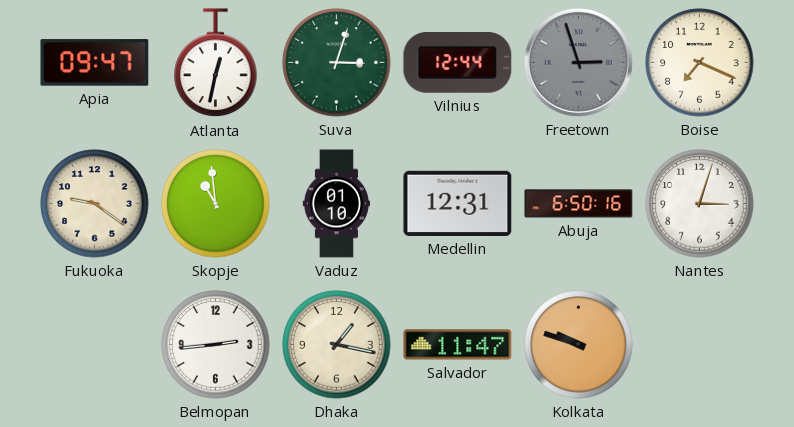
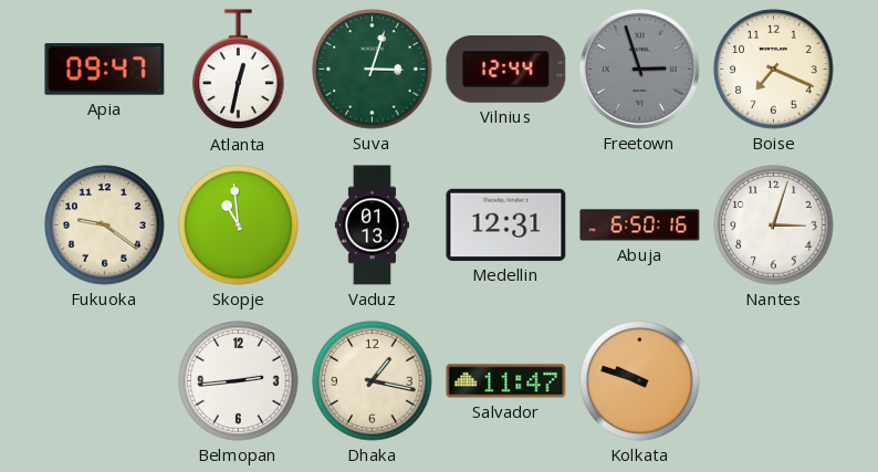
Vaduz: 01:10 -> 01:13 (372, 225)
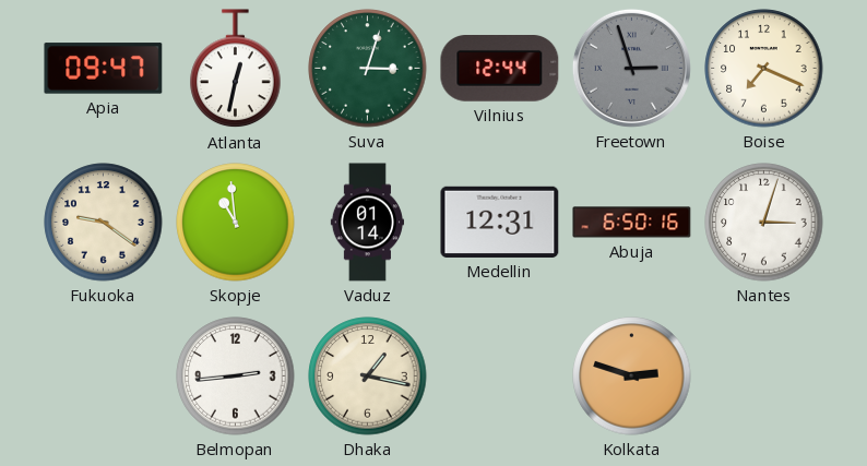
Vaduz: 01:13 -> 01:14 (367, 223)
Salvador: 11:47 -> none (506, 381)
Kolkata: 9:48 -> 2:48 (632, 377)
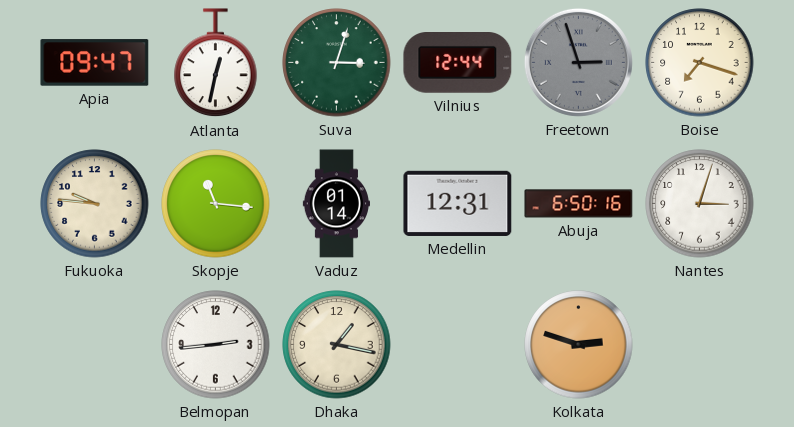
Boise: 7:19 -> 7:18 (700, 63)
Fukuoka: 9:21 -> 9:46 (95, 204)
Skopje: 10:59 -> 11:16 (216, 204)
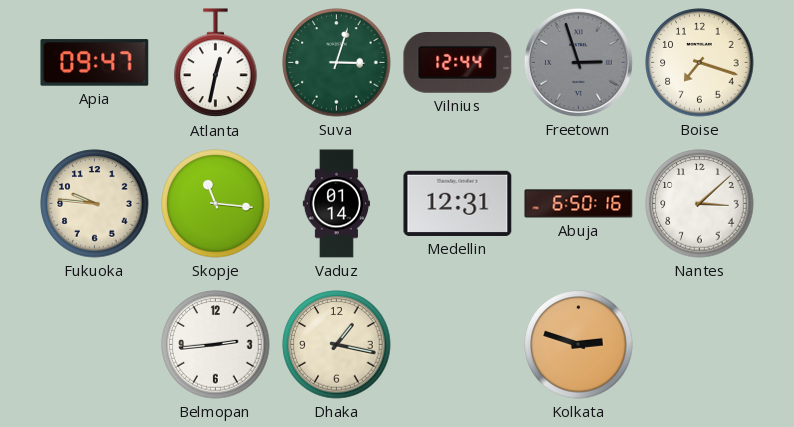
Nantes: 3:03 -> 3:08 (700, 204)
